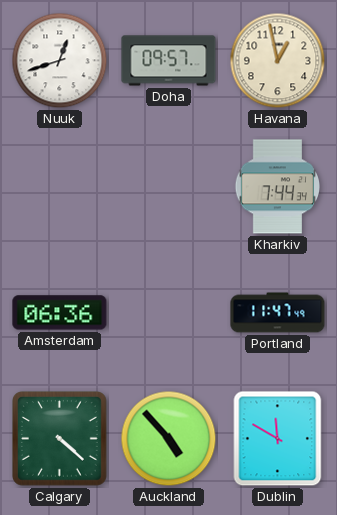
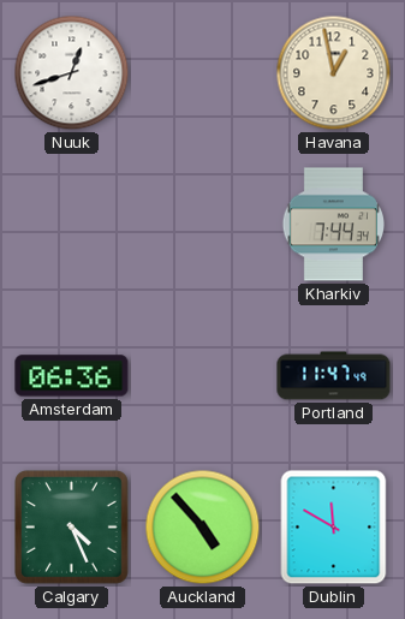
Doha: 09:57 -> none (169, 61)
Calgary: 4:22 -> 4:26 (72, 528)
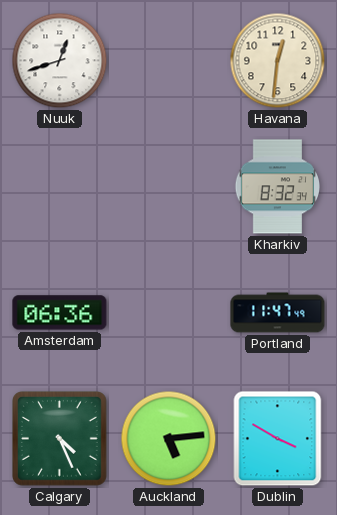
Havana: 12:58 -> 12:31 (278, 61)
Kharkiv: 7:44 -> 8:32 (277, 187)
Auckland: 4:53 -> 5:14 (169, 439)
Dublin: 11:50 -> 3:50 (278, 439)
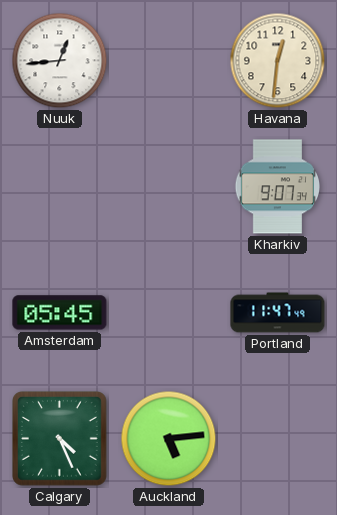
Nuuk: 12:42 -> 12:44 (60, 61)
Kharkiv: 8:32 -> 9:07 (277, 187)
Amsterdam: 06:36 -> 05:45 (60, 313)
Dublin: 3:50 -> none (278, 439)
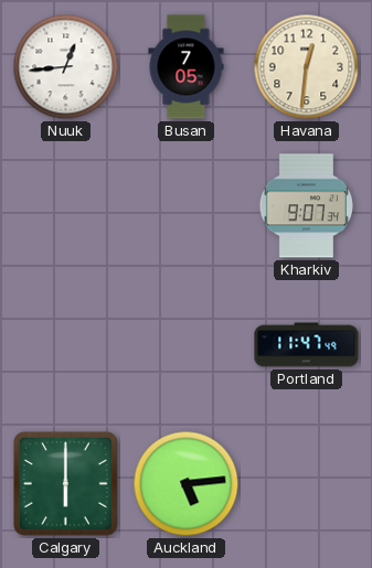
Busan: none -> 7:05 (187, 67)
Amsterdam: 05:45 -> none (60, 313)
Calgary: 4:26 -> 6:00 (66, 484)
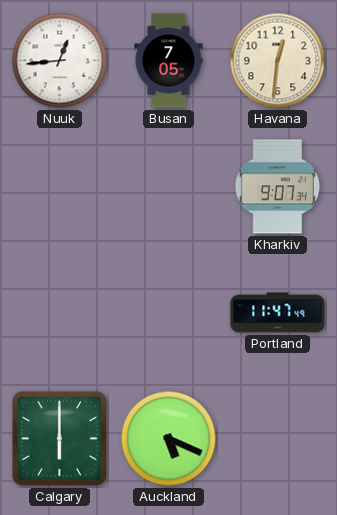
Auckland: 5:14 -> 5:19 (169, 439)
